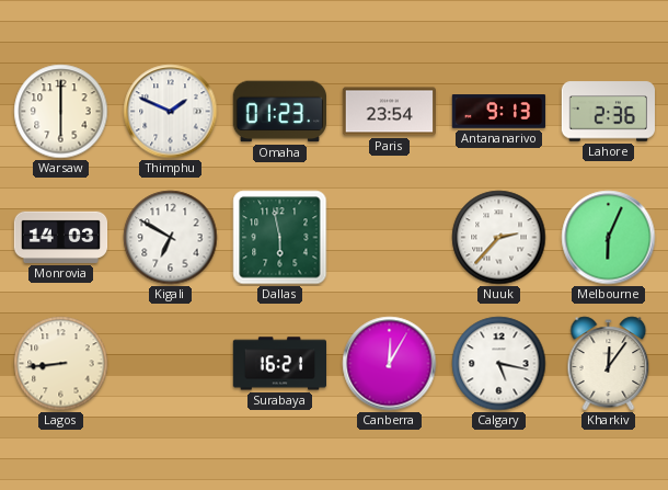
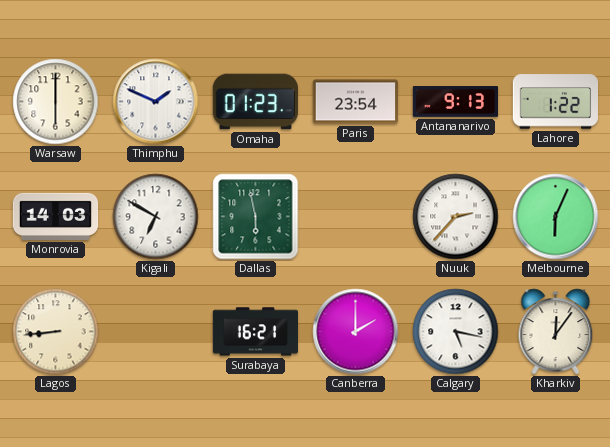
Lahore: 2:36 -> 1:22 (555, 102)
Canberra: 12:05 -> 2:00 (356, 332)
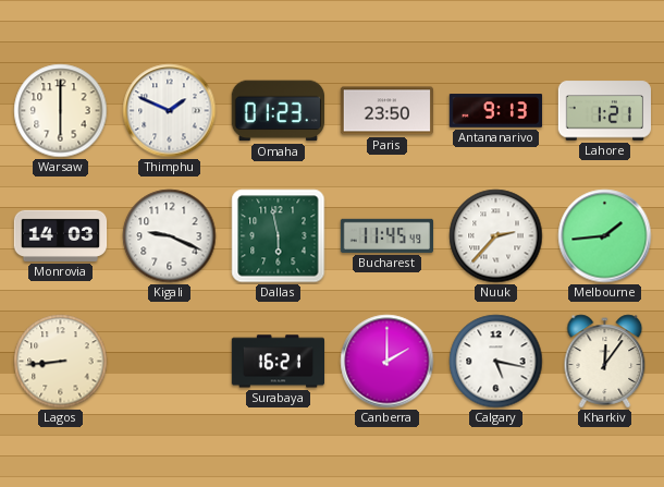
Paris: 23:54 -> 23:50 (386, 111)
Lahore: 1:22 -> 1:21 (604, 111)
Kigali: 6:50 -> 9:19 (170, 236)
Bucharest: none -> 11:45 (386, 235)
Melbourne: 6:04 -> 1:44 (605, 236)
